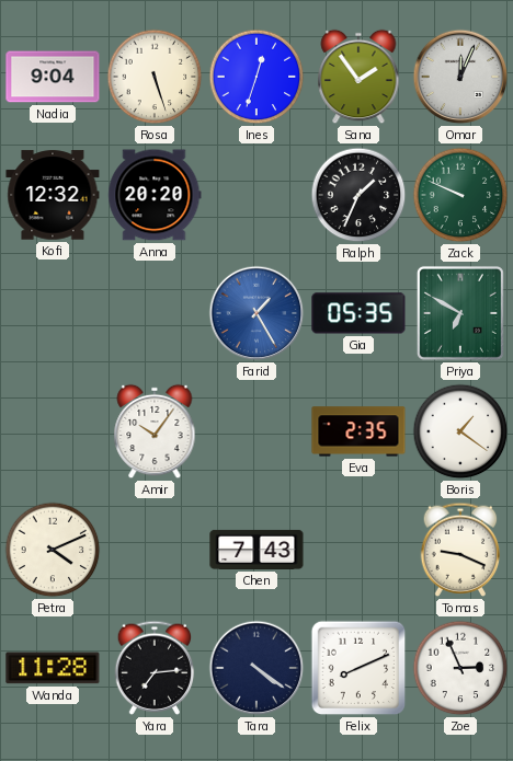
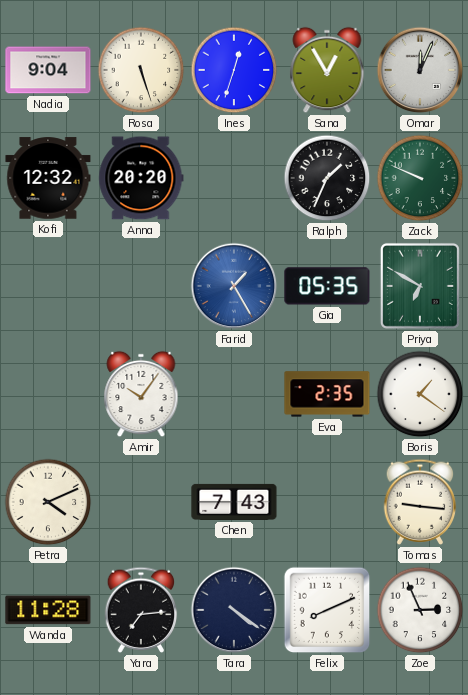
Sana: 1:54 -> 12:55 (327, 70)
Tomas: 9:19 -> 9:16 (420, 502)
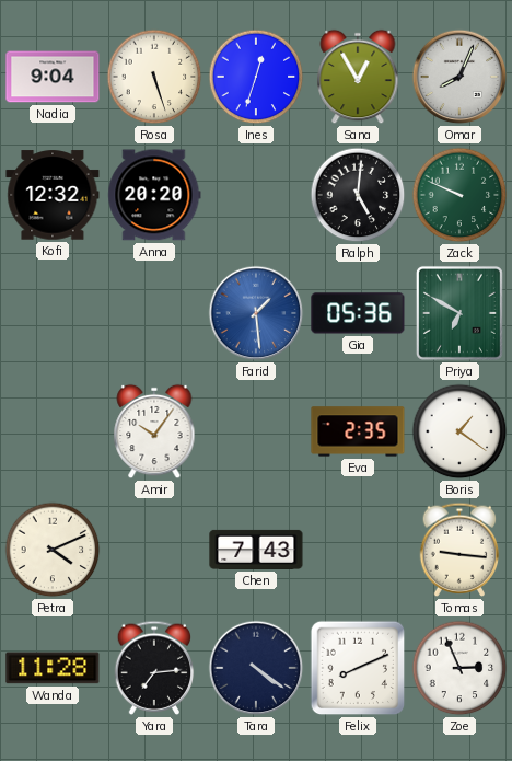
Omar: 12:04 -> 8:04 (459, 77)
Ralph: 1:34 -> 5:01 (358, 195)
Farid: 1:25 -> 1:29 (256, 313)
Gia: 05:35 -> 05:36 (358, 313)
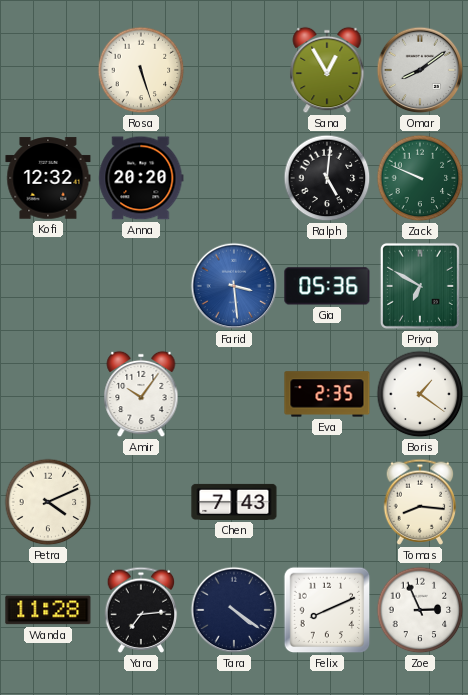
Nadia: 9:04 -> none (53, 77)
Ines: 12:33 -> none (256, 77)
Omar: 8:04 -> 8:09 (420, 70)
Farid: 1:29 -> 3:29 (234, 286)
Tomas: 9:16 -> 8:16 (420, 502)
